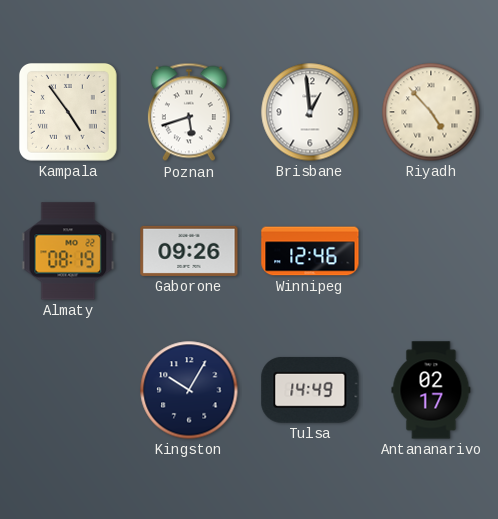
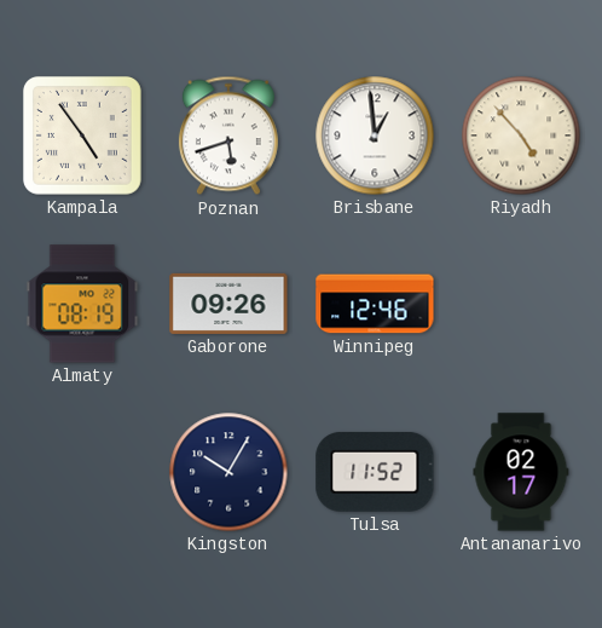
Tulsa: 14:49 -> 11:52 (375, 472)
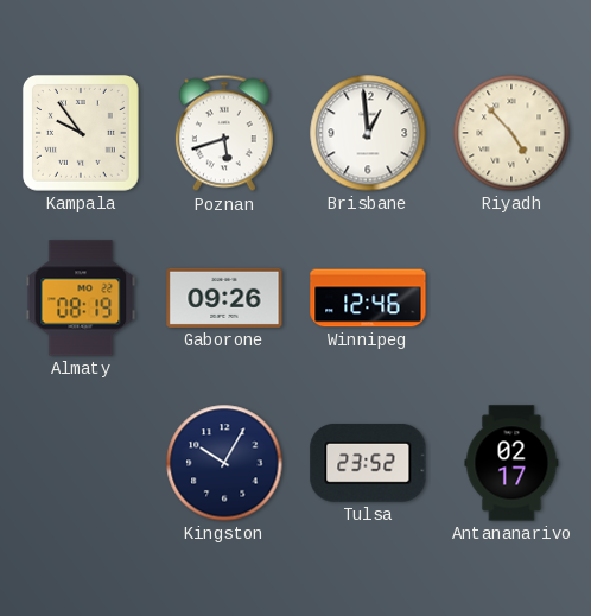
Kampala: 4:54 -> 9:54 (81, 133)
Tulsa: 11:52 -> 23:52 (368, 463)
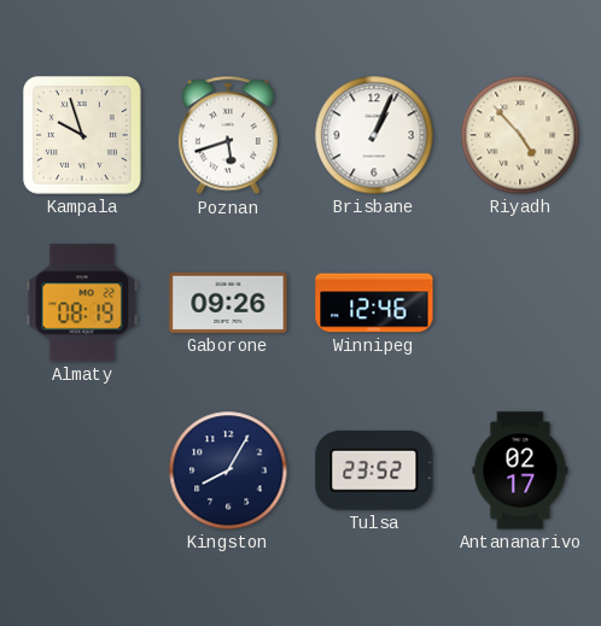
Kampala: 9:54 -> 9:57 (82, 135)
Brisbane: 12:59 -> 1:04 (374, 135)
Kingston: 10:05 -> 8:05 (228, 470)
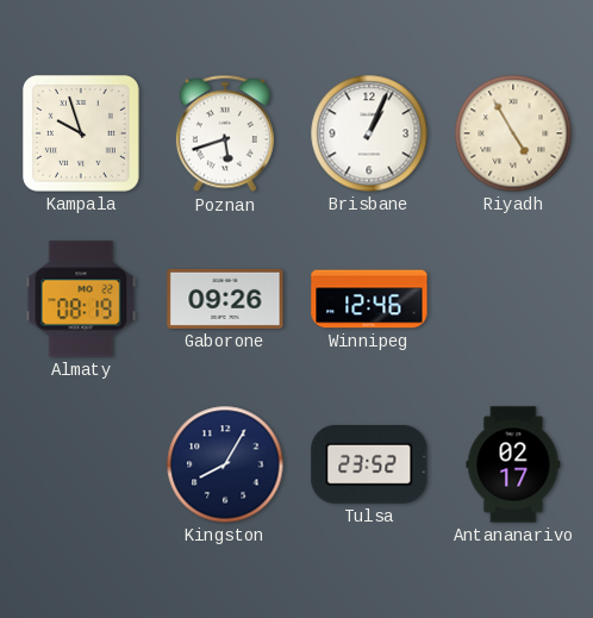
Riyadh: 4:53 -> 4:55 (513, 133)
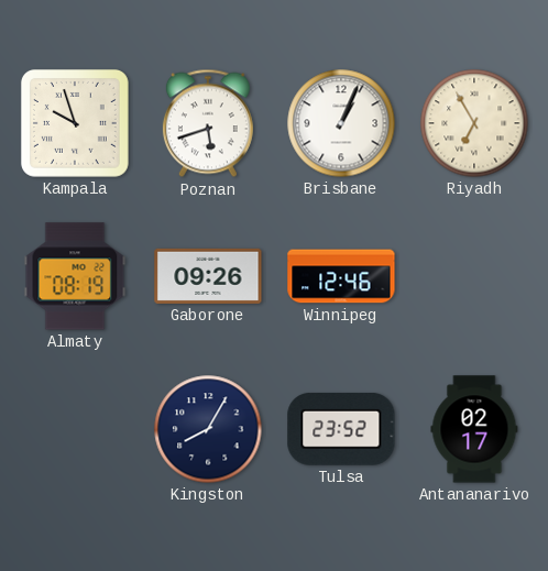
Riyadh: 4:55 -> 6:55 (474, 123)
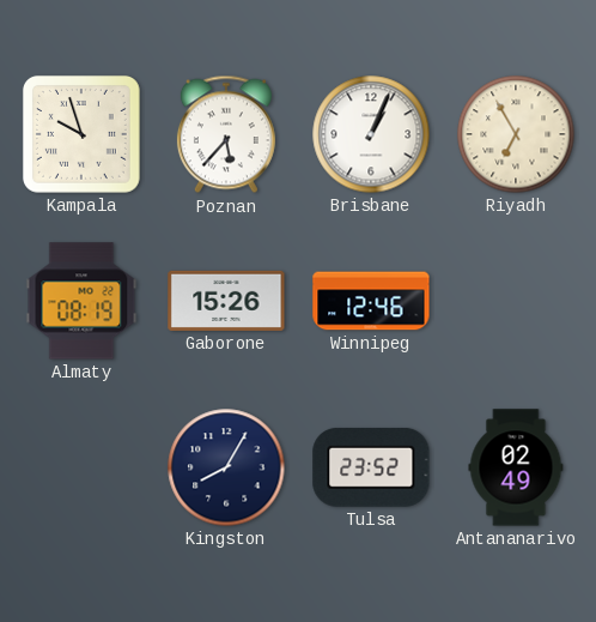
Poznan: 5:42 -> 5:37 (226, 134)
Gaborone: 09:26 -> 15:26 (226, 301)
Antananarivo: 02:17 -> 02:49 (516, 467)
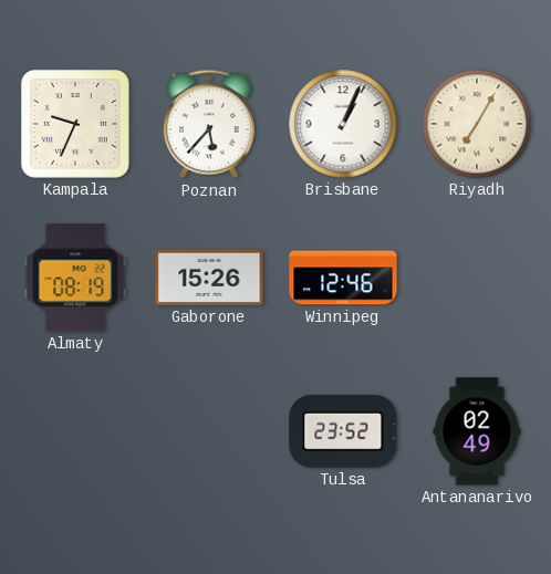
Kampala: 9:57 -> 9:34 (75, 124)
Riyadh: 6:55 -> 7:05 (477, 124)
Kingston: 8:05 -> none (226, 467)
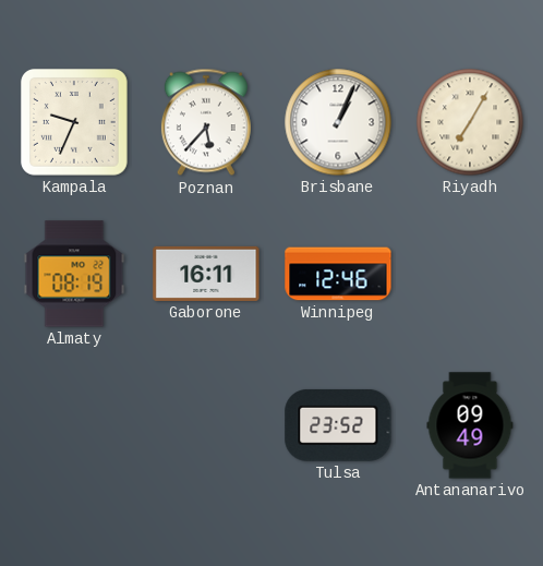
Gaborone: 15:26 -> 16:11 (206, 274)
Antananarivo: 02:49 -> 09:49 (470, 425)
